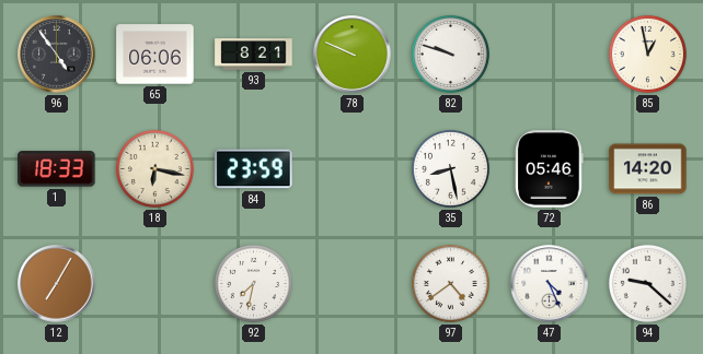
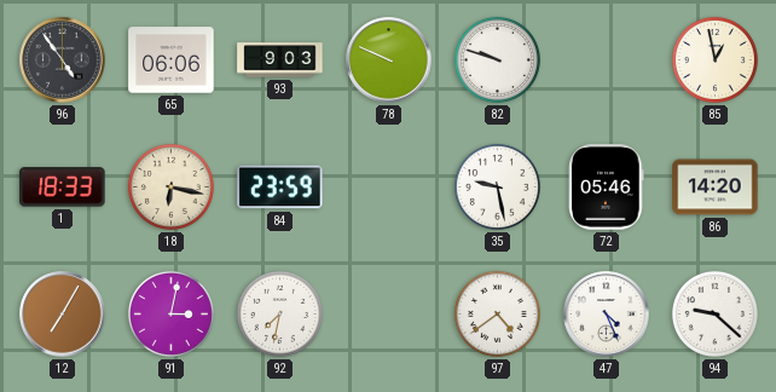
93: 8:21 -> 9:03 (280, 60)
35: 8:28 -> 9:28 (497, 186)
91: none -> 3:02 (170, 313)
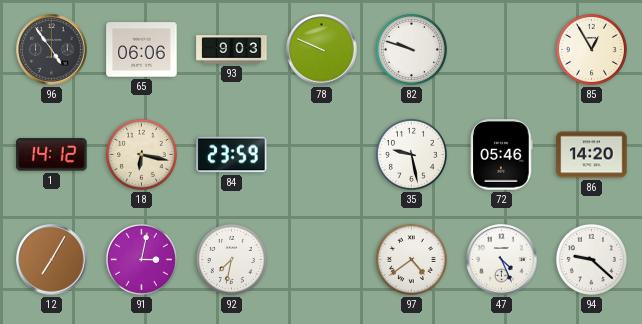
85: 12:58 -> 12:55 (591, 49)
1: 18:33 -> 14:12 (52, 155)
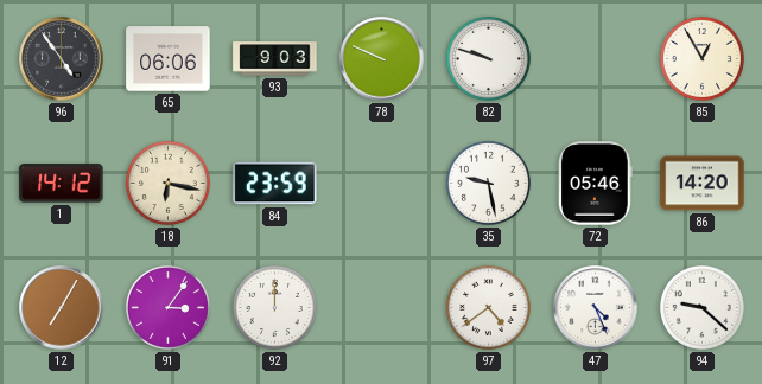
91: 3:02 -> 3:06 (167, 307)
92: 7:32 -> 12:00 (274, 307)
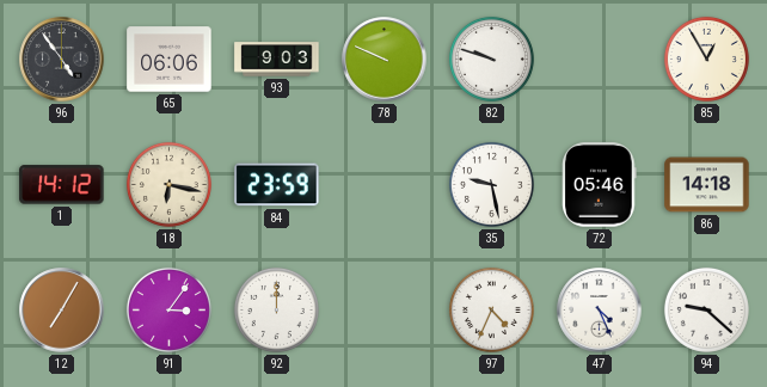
86: 14:20 -> 14:18 (707, 185)
97: 4:39 -> 4:34 (491, 309)
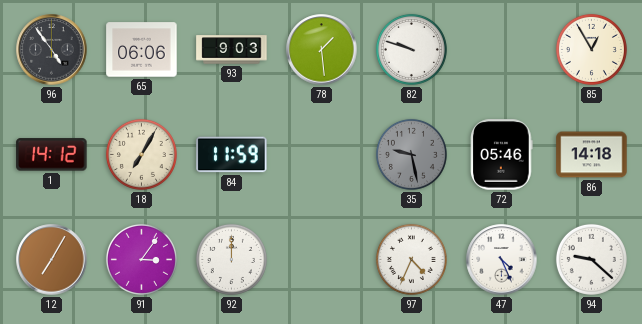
78: 9:49 -> 1:29 (322, 50)
18: 6:17 -> 7:05 (141, 154)
84: 23:59 -> 11:59 (232, 155)
35 dial: white -> grey (411, 154)
